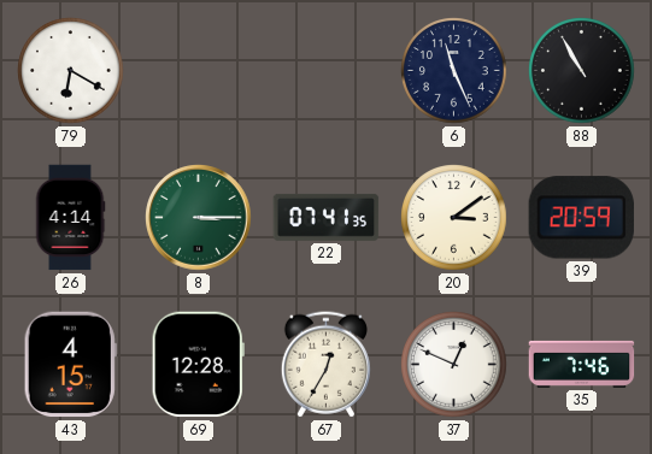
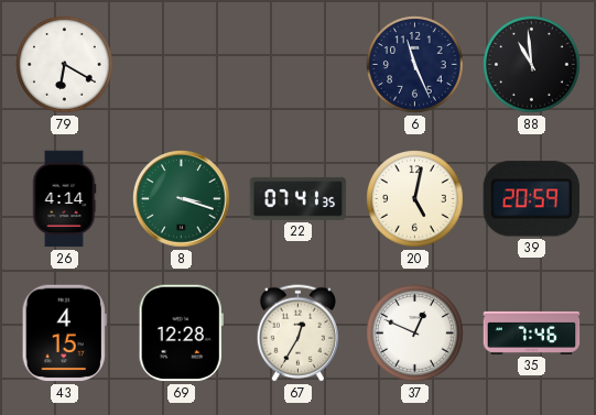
88: 10:55 -> 10:59 (532, 65)
8: 3:15 -> 3:18 (182, 199)
20: 3:09 -> 5:02 (415, 199)
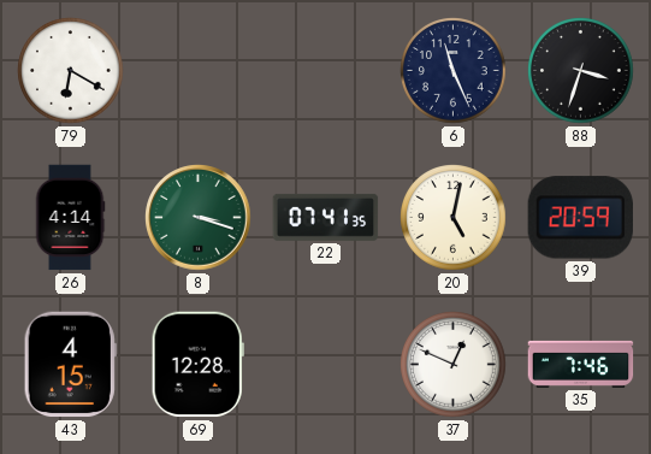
88: 10:59 -> 3:33 (581, 71)
67: 12:35 -> none (297, 334)
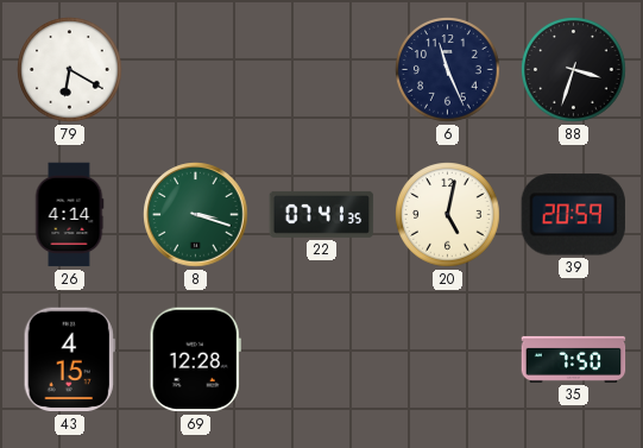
37: 12:49 -> none (454, 365)
35: 7:46 -> 7:50 (574, 359)
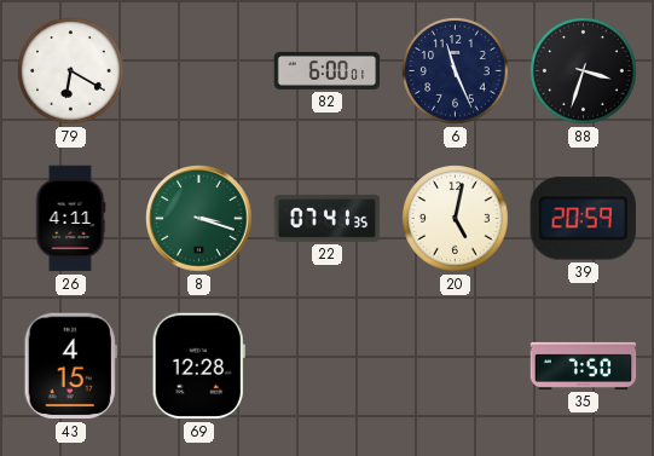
82: none -> 6:00 (328, 70)
26: 4:14 -> 4:11 (70, 219)
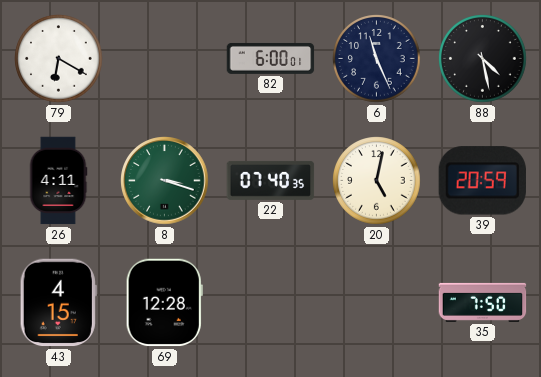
88: 3:33 -> 4:28 (483, 59)
22: 07:41 -> 07:40 (271, 180)
